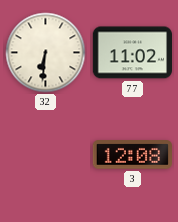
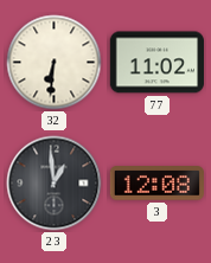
23: none -> 12:59 (55, 184)
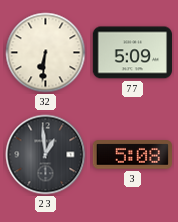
77: 11:02 -> 5:09 (132, 53)
3: 12:08 -> 5:08 (132, 155)
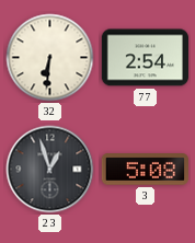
77: 5:09 -> 2:54 (145, 58)
23: 12:59 -> 12:57 (50, 170)
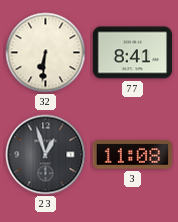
77: 2:54 -> 8:41 (132, 53)
3: 5:08 -> 11:08 (132, 155)
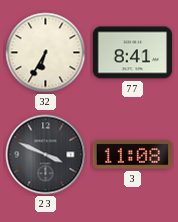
32: 6:31 -> 6:35 (46, 53)
23: 12:57 -> 3:49 (46, 155)
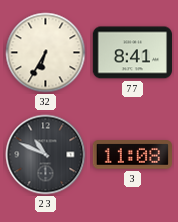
23: 3:49 -> 10:49 (46, 155)
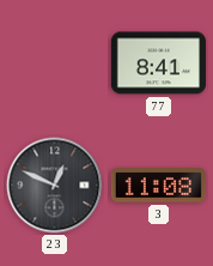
32: 6:35 -> none (46, 53)
23: 10:49 -> 12:49 (55, 186)
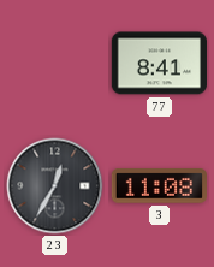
23: 12:49 -> 12:35 (55, 186)
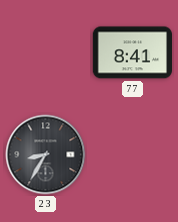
23: 12:35 -> 8:35 (46, 155)
3: 11:08 -> none (159, 186)
